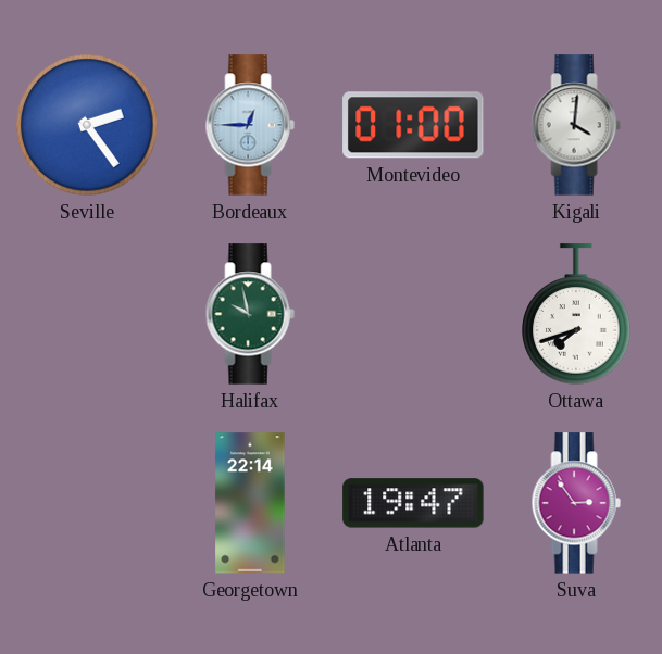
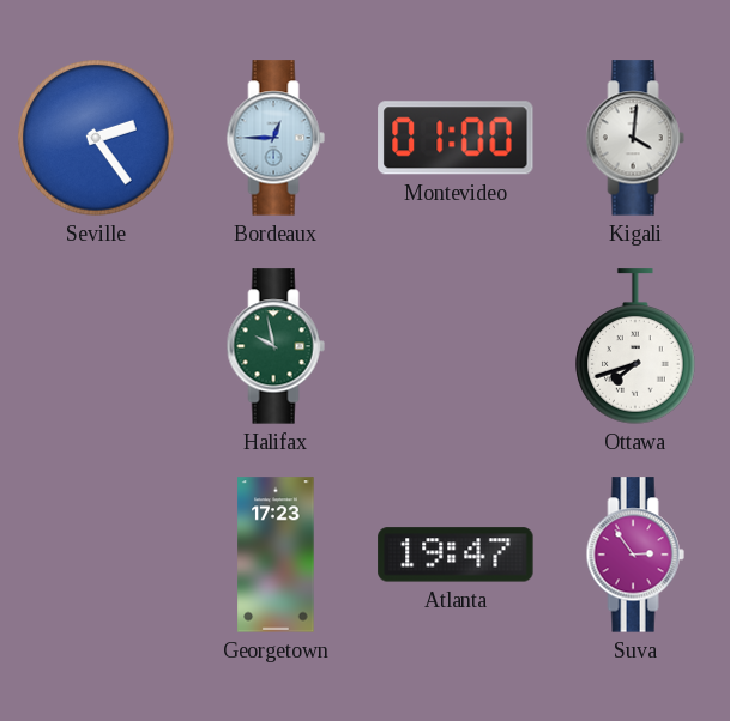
Georgetown: 22:14 -> 17:23 (276, 555)
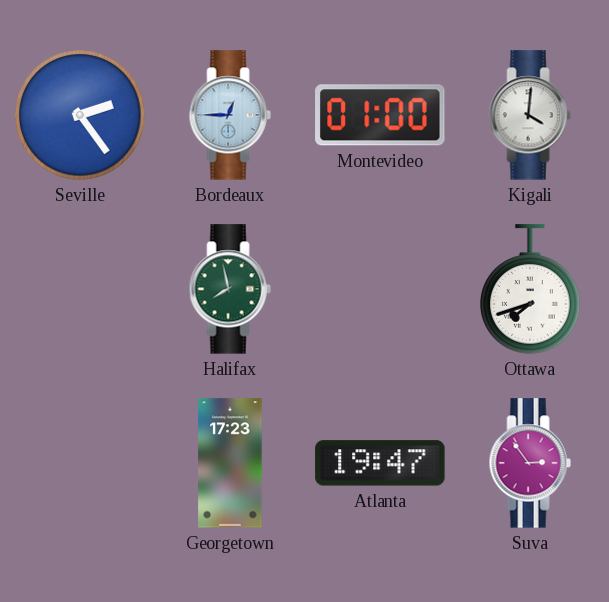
Halifax: 9:58 -> 7:58 (230, 289)
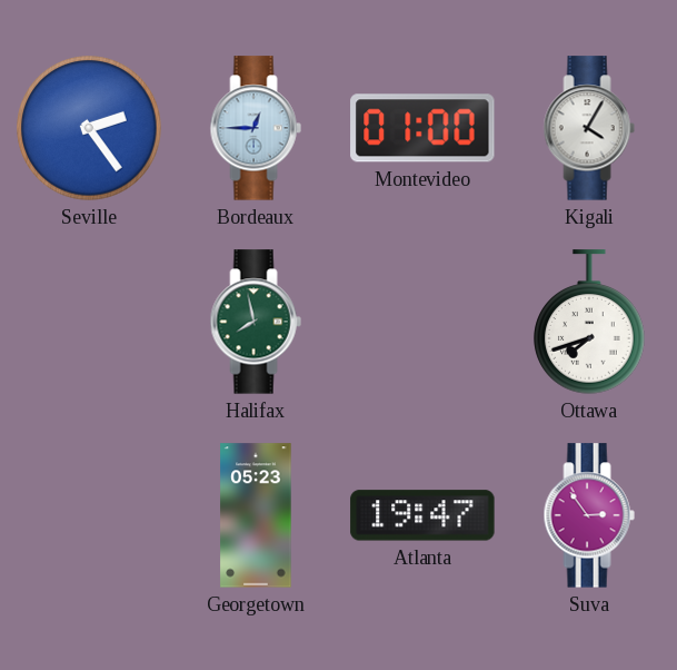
Kigali: 4:01 -> 4:05 (589, 128)
Georgetown: 17:23 -> 05:23 (256, 515)
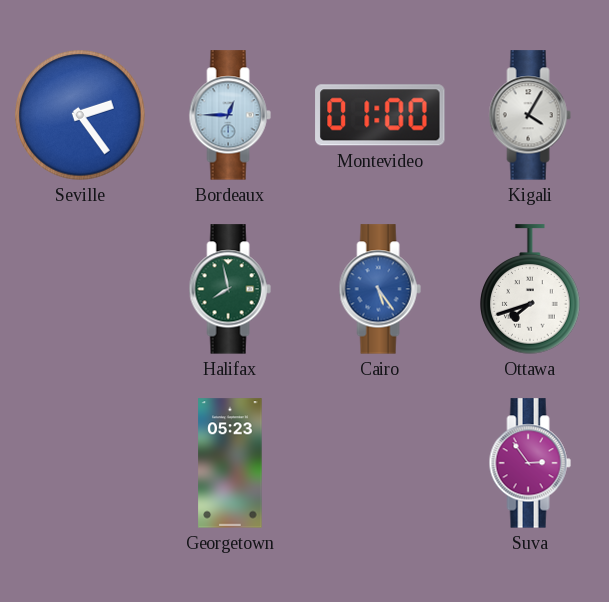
Cairo: none -> 5:24 (380, 289)
Atlanta: 19:47 -> none (422, 515)
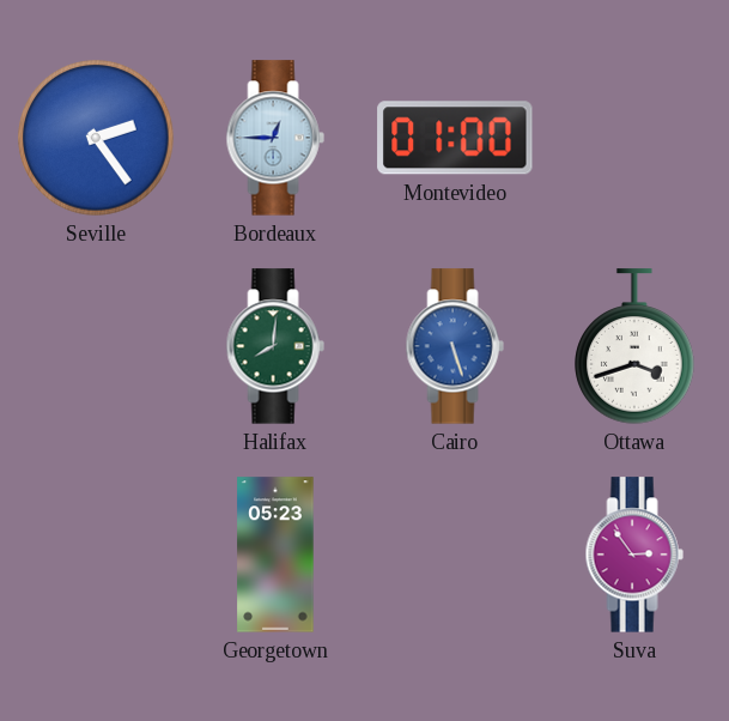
Kigali: 4:05 -> none (530, 115)
Halifax: 7:58 -> 8:01 (275, 346)
Cairo: 5:24 -> 5:27 (455, 346)
Ottawa: 7:42 -> 3:42 (634, 346)
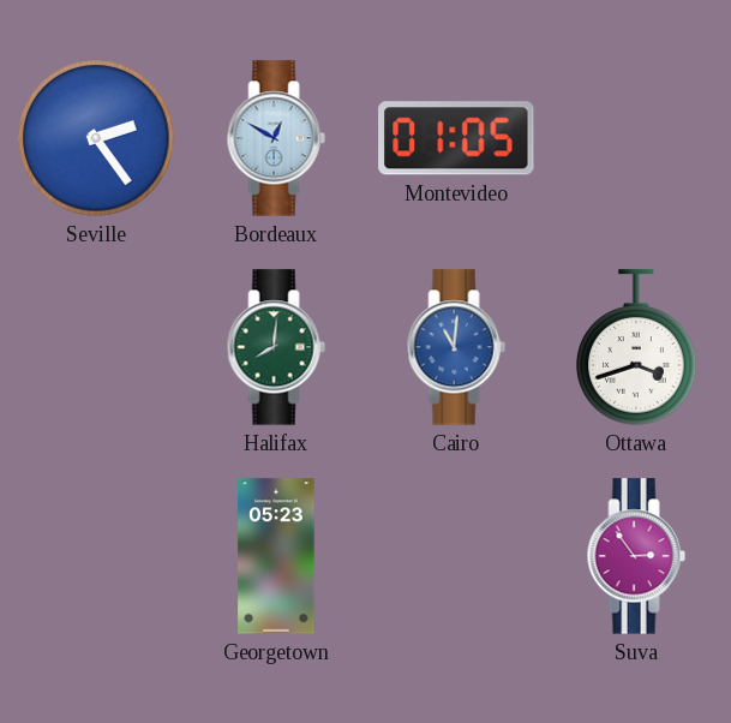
Bordeaux: 12:45 -> 12:50 (276, 138)
Montevideo: 01:00 -> 01:05 (456, 138)
Cairo: 5:27 -> 11:01 (456, 347)
